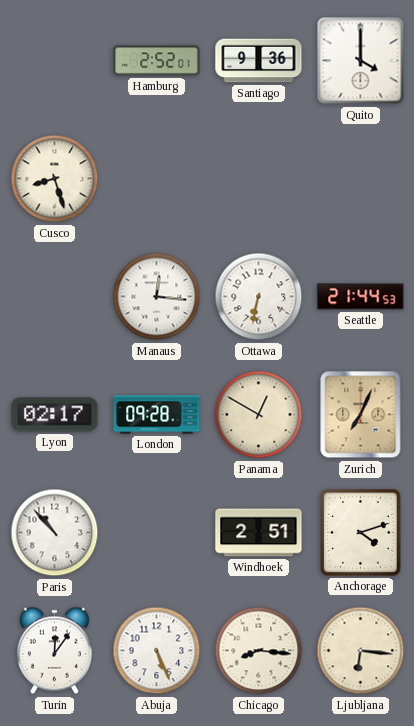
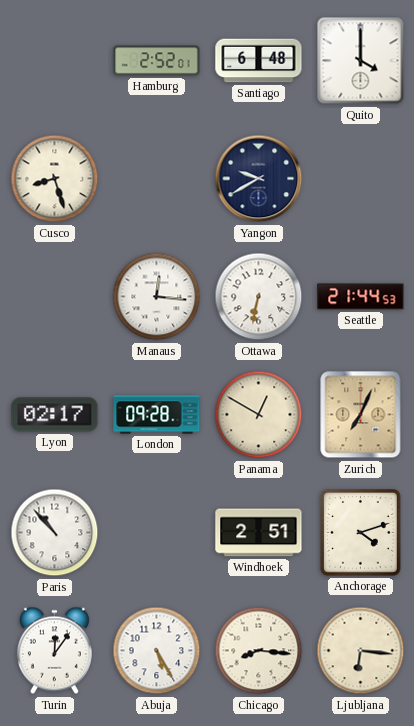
Santiago: 9:36 -> 6:48 (259, 61)
Yangon: none -> 9:40 (259, 179)
Abuja: 5:26 -> 5:25 (157, 651)
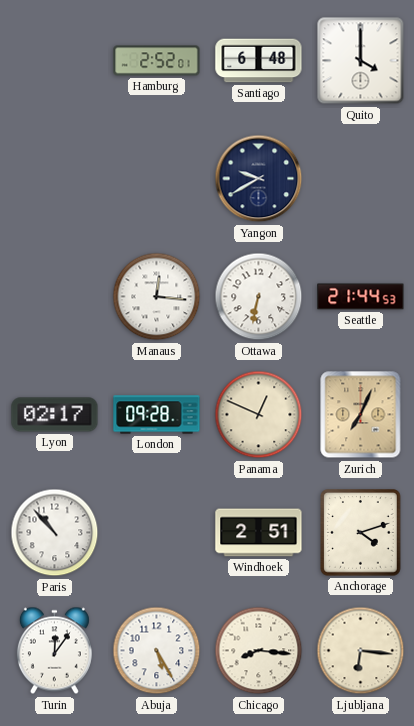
Cusco: 8:27 -> none (55, 179)
Panama: 12:50 -> 12:49 (259, 415)
